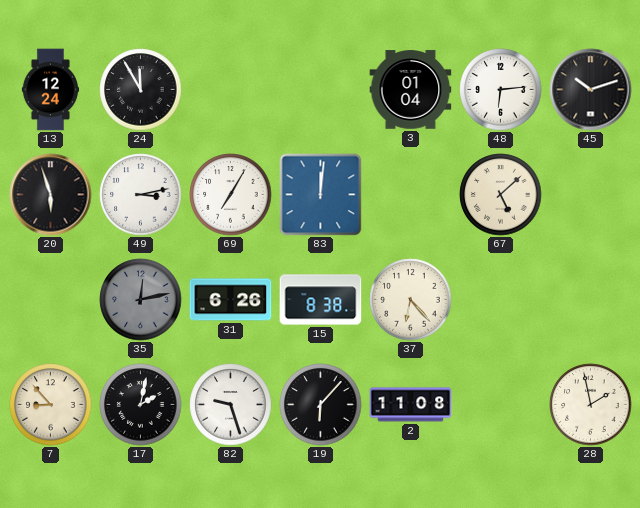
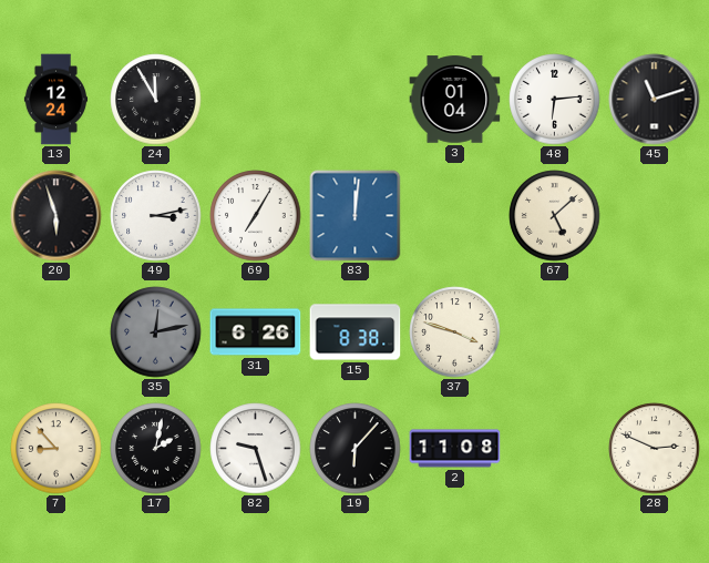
45: 10:12 -> 11:12 (655, 100)
37: 6:23 -> 3:48 (455, 332)
28: 1:58 -> 2:49 (655, 449)
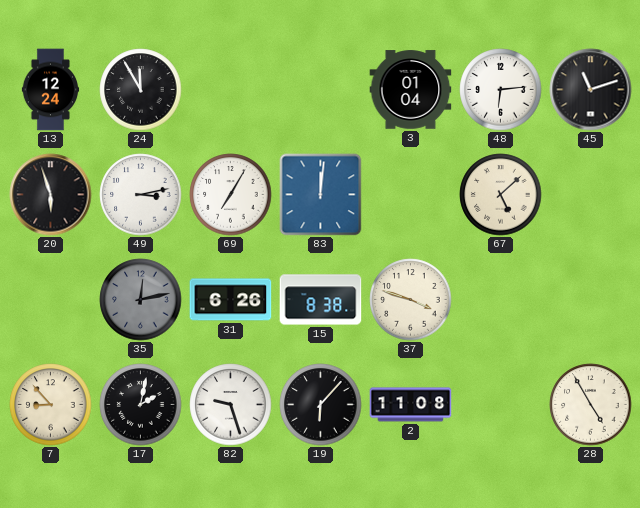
28: 2:49 -> 4:55 (591, 405)
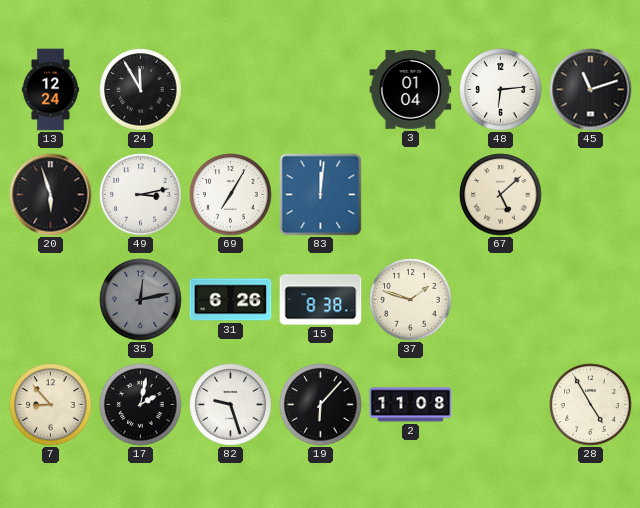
37: 3:48 -> 1:48 (411, 300)
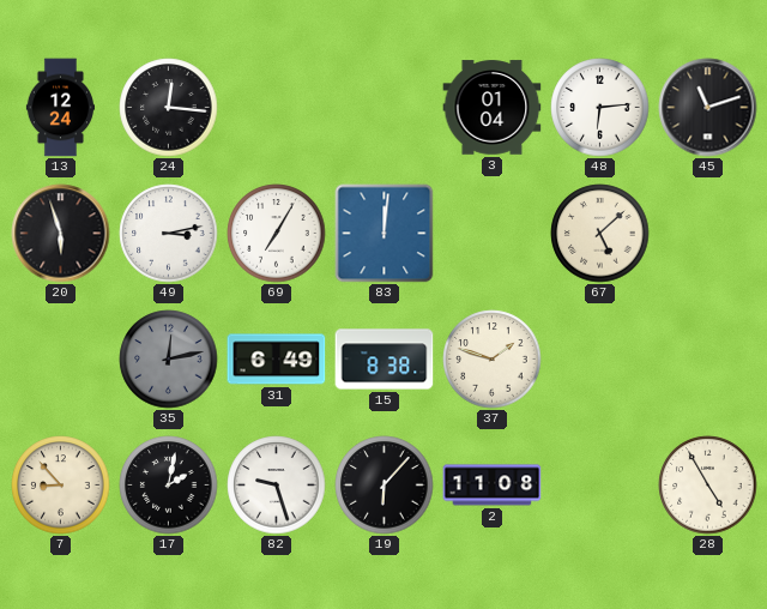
24: 11:55 -> 12:16 (169, 108)
31: 6:26 -> 6:49 (277, 360)
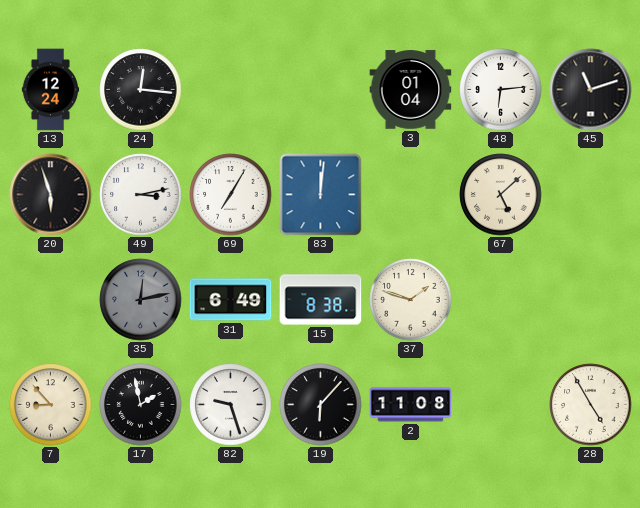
17: 2:02 -> 1:58 (141, 405)
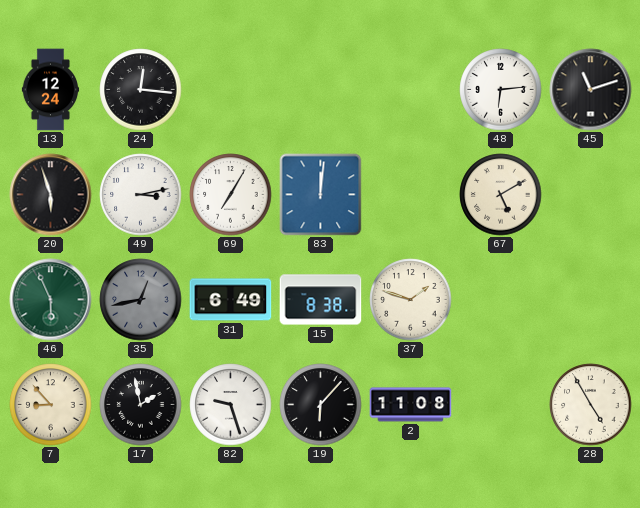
3: 01:04 -> none (411, 90)
67: 5:08 -> 5:10 (501, 195)
46: none -> 5:56 (51, 300)
35: 12:13 -> 12:43 (141, 300)
